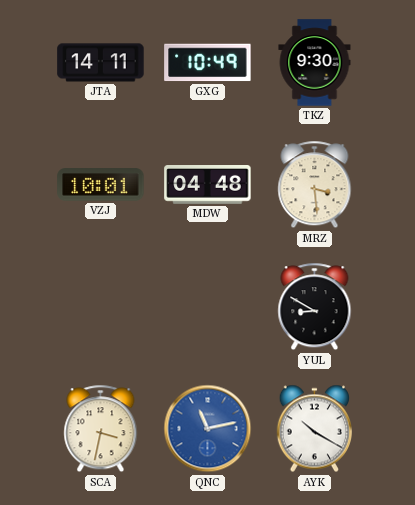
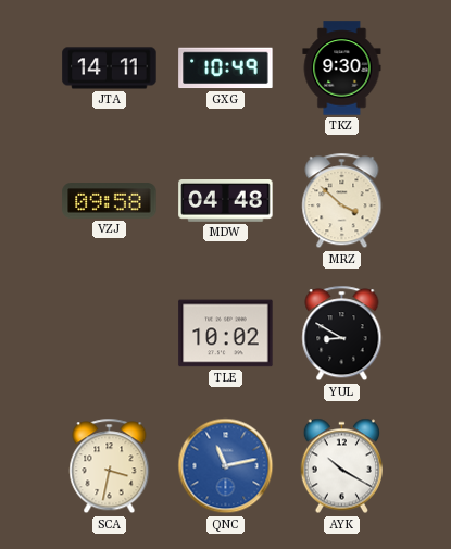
VZJ: 10:01 -> 09:58 (110, 201)
MRZ: 3:29 -> 3:52 (342, 201)
TLE: none -> 10:02 (226, 334)
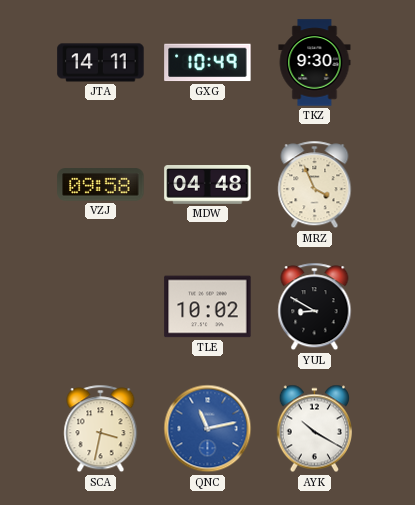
MRZ: 3:52 -> 3:56 (315, 185)
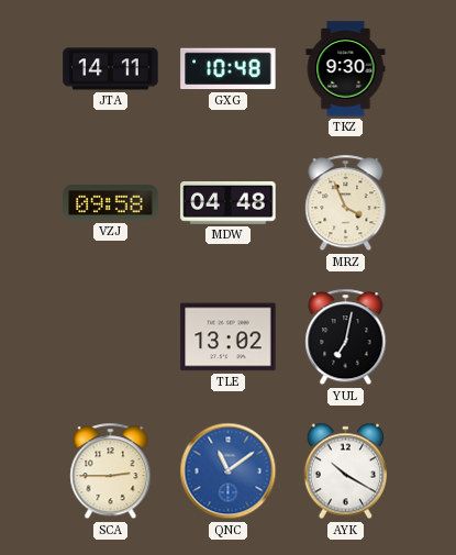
GXG: 10:49 -> 10:48 (229, 69)
TLE: 10:02 -> 13:02 (229, 337)
YUL: 8:50 -> 7:02 (346, 337)
SCA: 3:32 -> 2:45 (111, 471)
QNC: 11:13 -> 11:09 (229, 471)
